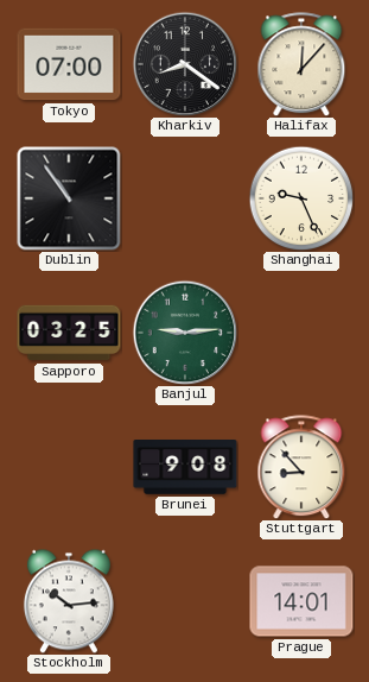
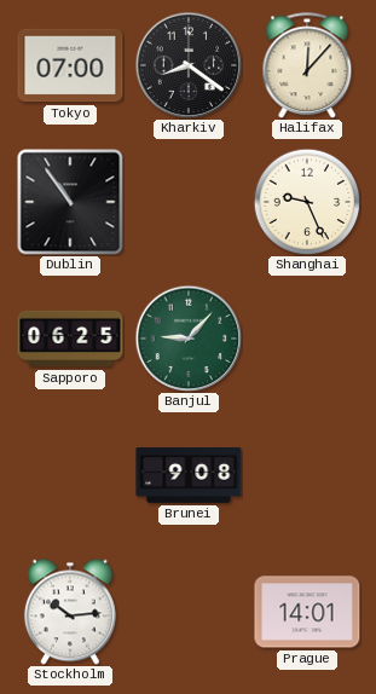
Sapporo: 03:25 -> 06:25 (70, 339)
Banjul: 9:14 -> 9:07 (189, 339)
Stuttgart: 8:53 -> none (301, 467)
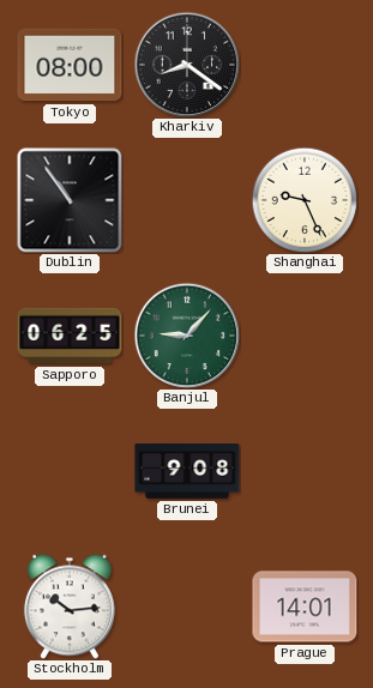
Tokyo: 07:00 -> 08:00 (70, 65)
Halifax: 12:07 -> none (307, 65)
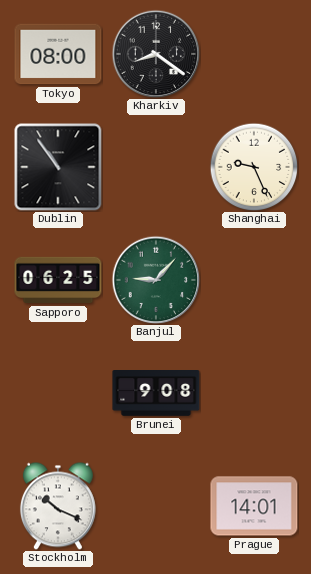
Stockholm: 10:14 -> 10:19 (58, 506)
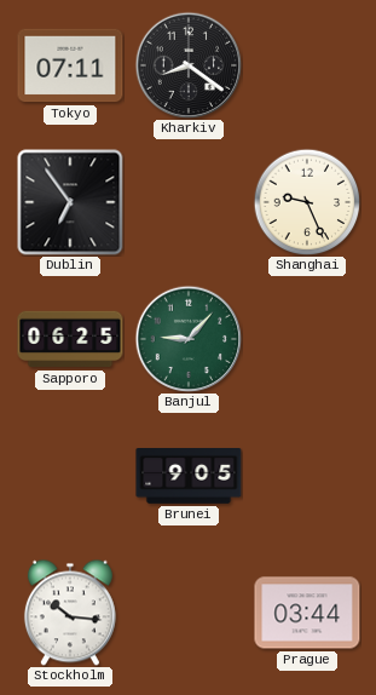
Tokyo: 08:00 -> 07:11 (70, 65)
Dublin: 10:54 -> 6:54 (70, 202)
Brunei: 9:08 -> 9:05 (189, 477)
Stockholm: 10:19 -> 10:16 (70, 613)
Prague: 14:01 -> 03:44 (307, 613)
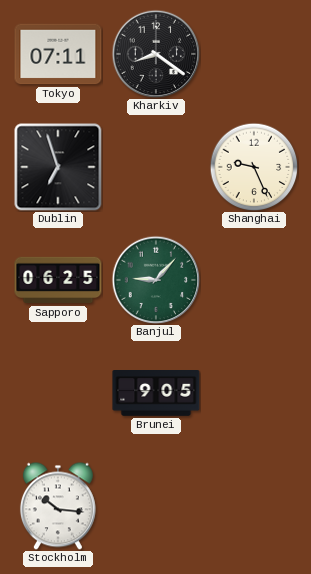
Dublin: 6:54 -> 6:57 (58, 167)
Prague: 03:44 -> none (307, 613)
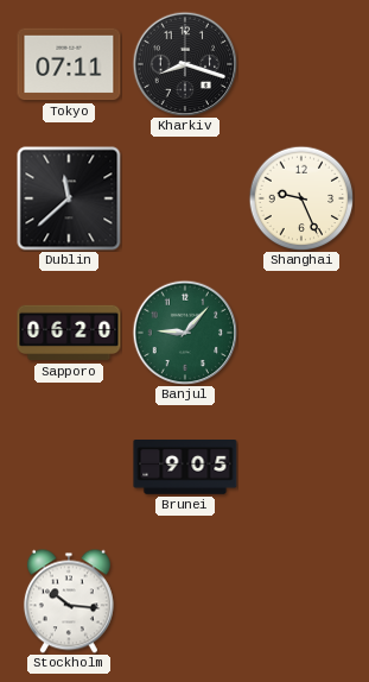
Kharkiv: 8:21 -> 8:18 (185, 64)
Dublin: 6:57 -> 11:38 (69, 198)
Sapporo: 06:25 -> 06:20 (69, 333)
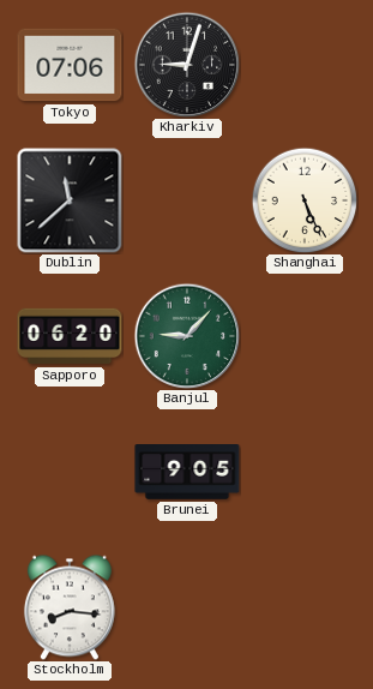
Tokyo: 07:11 -> 07:06 (70, 65)
Kharkiv: 8:18 -> 9:03 (187, 65)
Shanghai: 9:26 -> 5:26 (305, 200)
Stockholm: 10:16 -> 8:16 (70, 607)
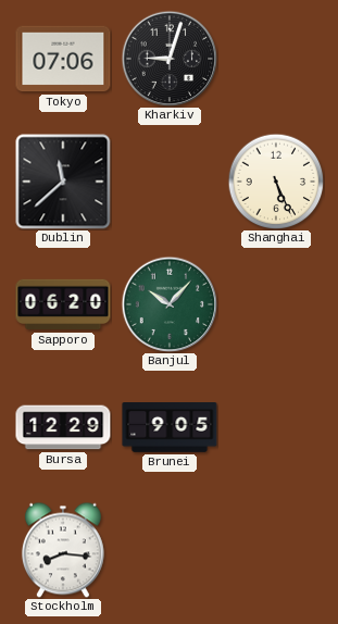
Banjul: 9:07 -> 10:07 (170, 304)
Bursa: none -> 12:29 (63, 427)
